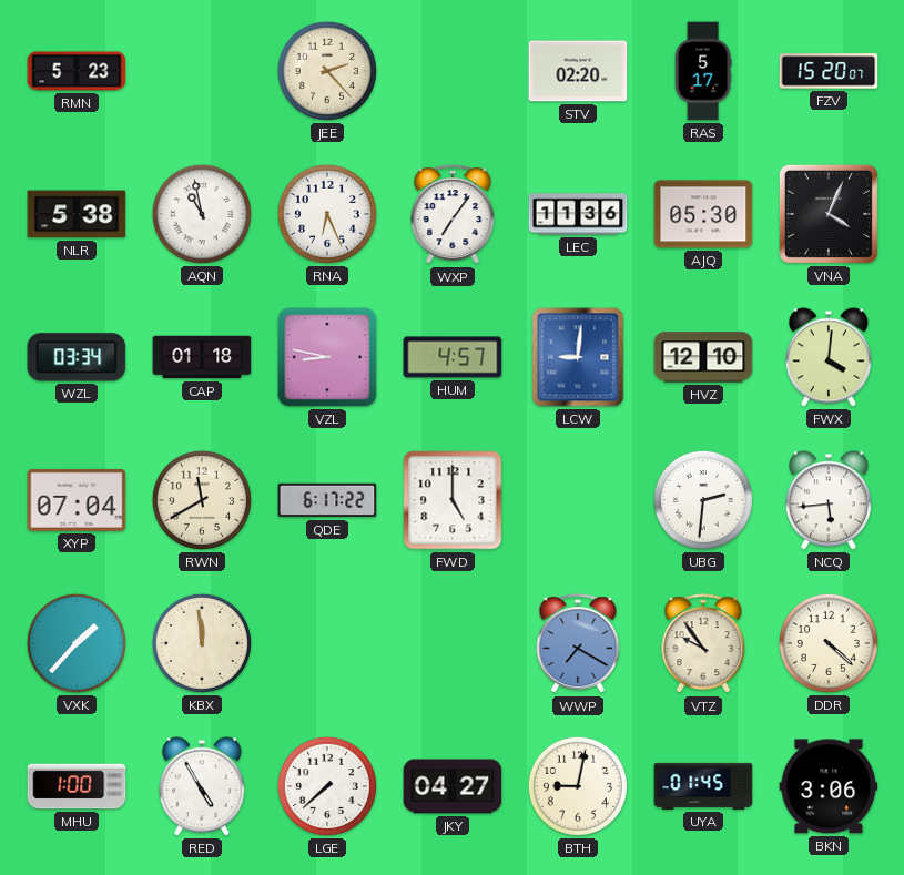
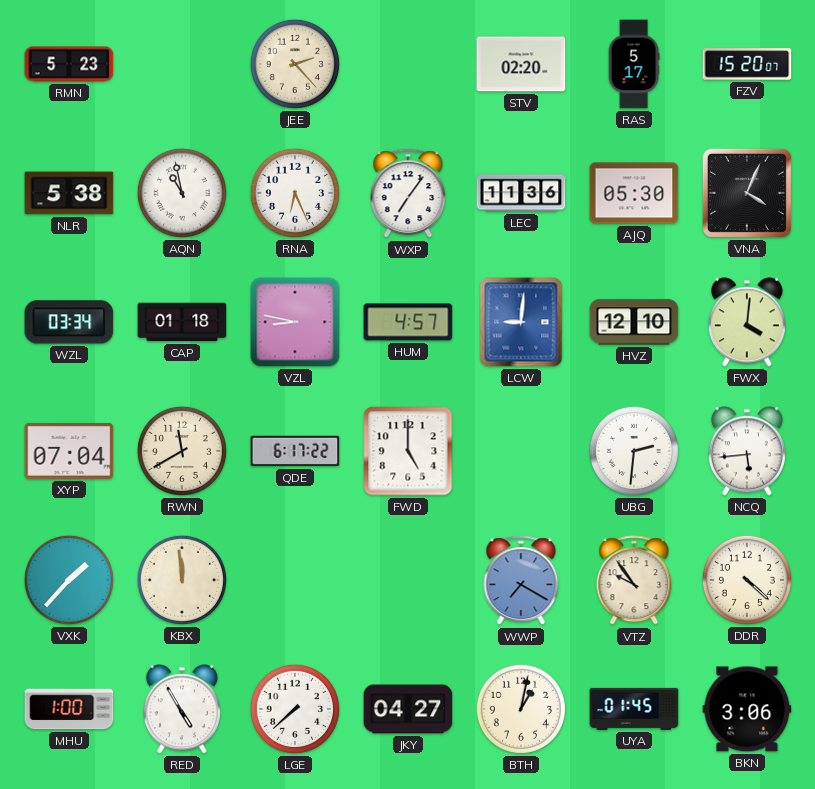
BTH: 9:02 -> 1:02 (521, 709)
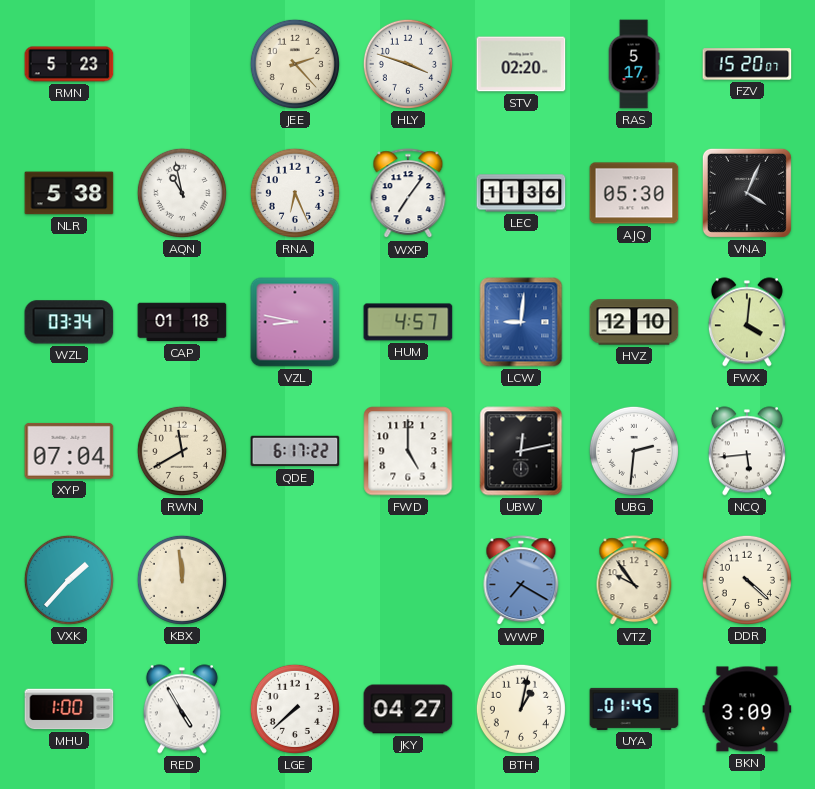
HLY: none -> 3:48 (408, 64)
UBW: none -> 12:13 (521, 451)
BKN: 3:06 -> 3:09 (747, 709)
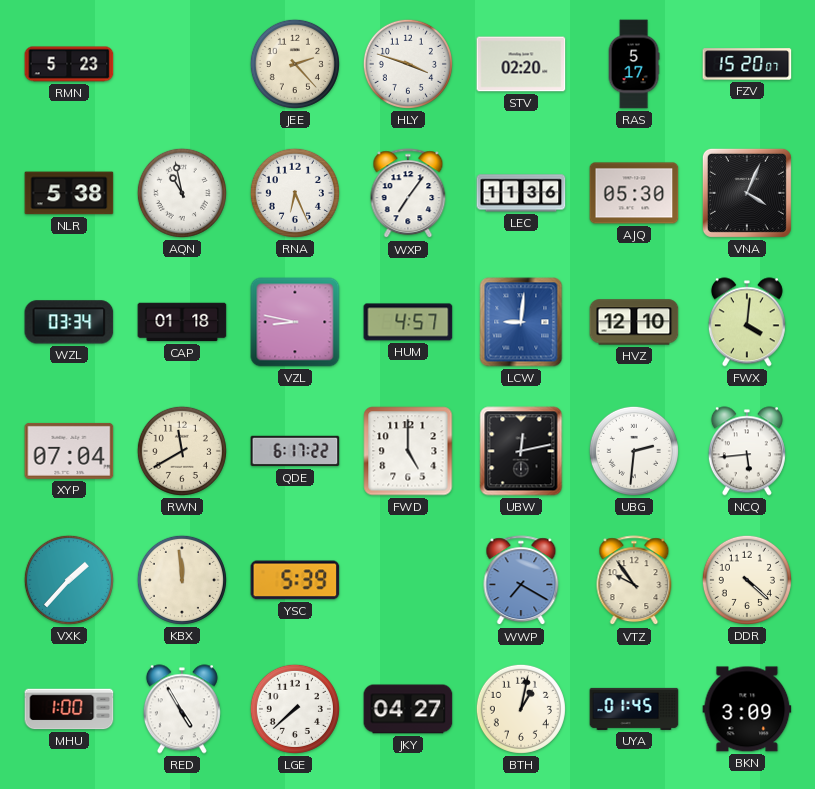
YSC: none -> 5:39 (295, 580)
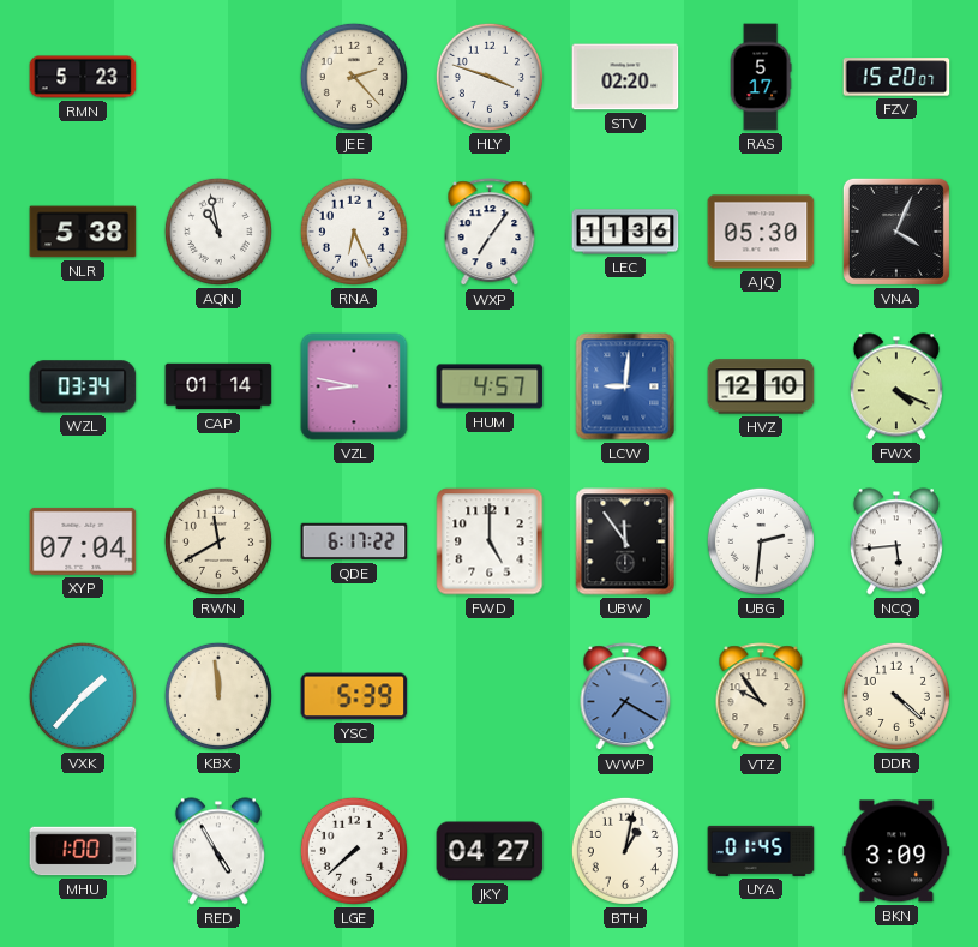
CAP: 01:18 -> 01:14 (218, 386)
FWX: 4:01 -> 4:19 (896, 386)
UBW: 12:13 -> 11:54 (625, 541)
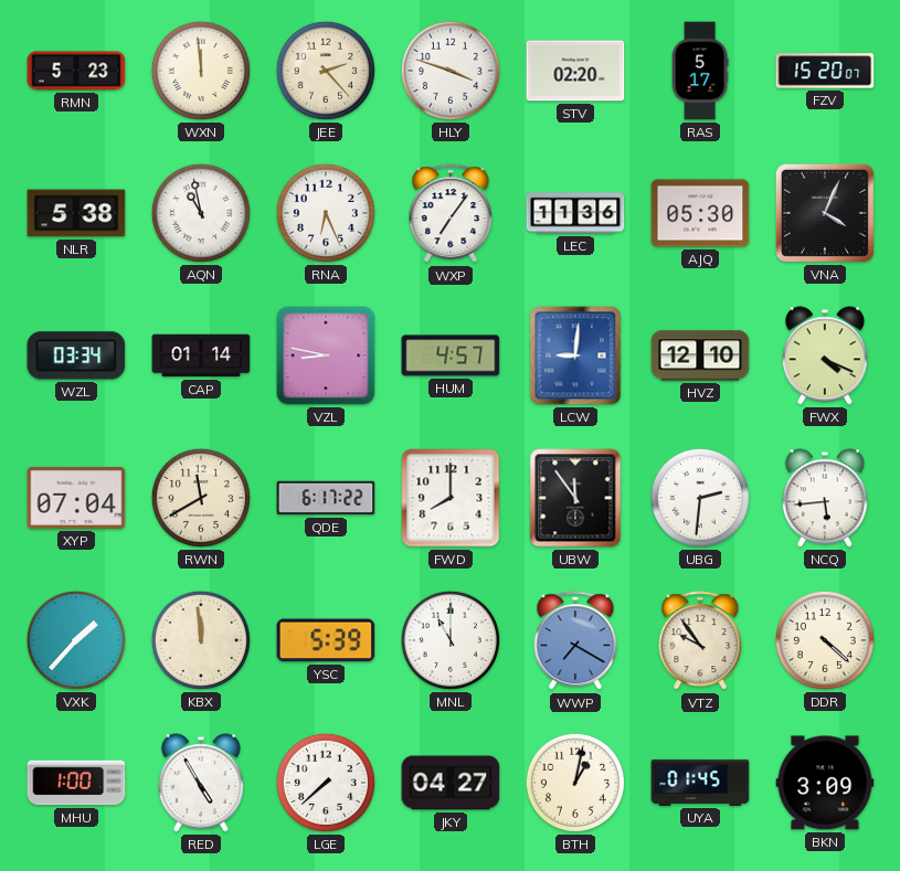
WXN: none -> 11:59 (201, 71)
FWD: 5:00 -> 8:00 (451, 498)
MNL: none -> 11:00 (451, 640)
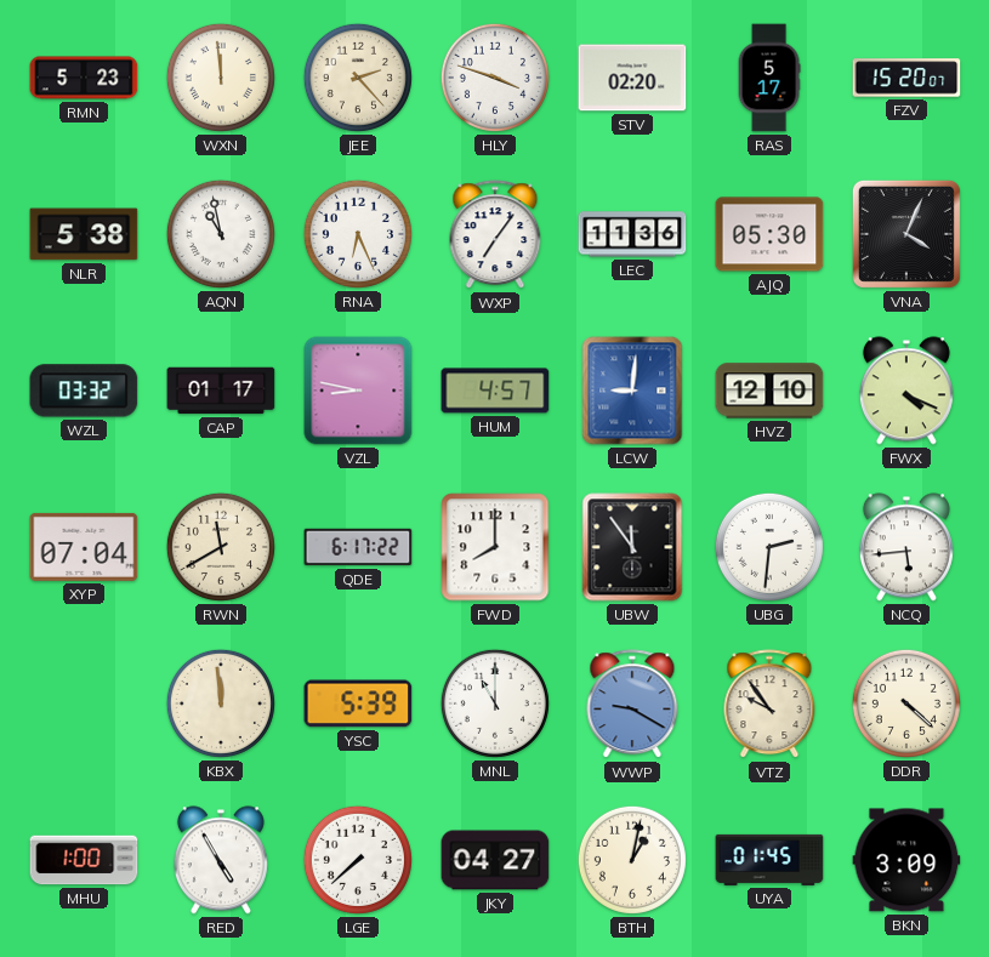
WZL: 03:34 -> 03:32 (84, 391)
CAP: 01:14 -> 01:17 (221, 391)
VXK: 1:37 -> none (76, 640)
WWP: 7:20 -> 9:20 (632, 705)
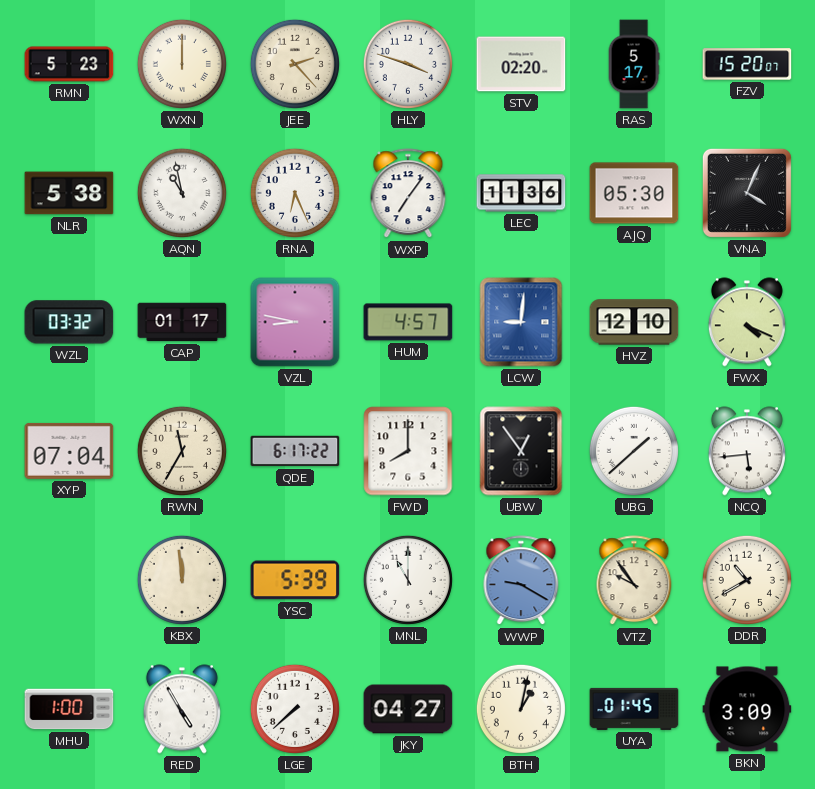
WXN: 11:59 -> 12:00 (182, 64)
RWN: 11:40 -> 11:35 (182, 451)
UBW: 11:54 -> 12:54 (521, 451)
UBG: 2:31 -> 1:38 (634, 451)
DDR: 4:22 -> 10:40 (747, 580)
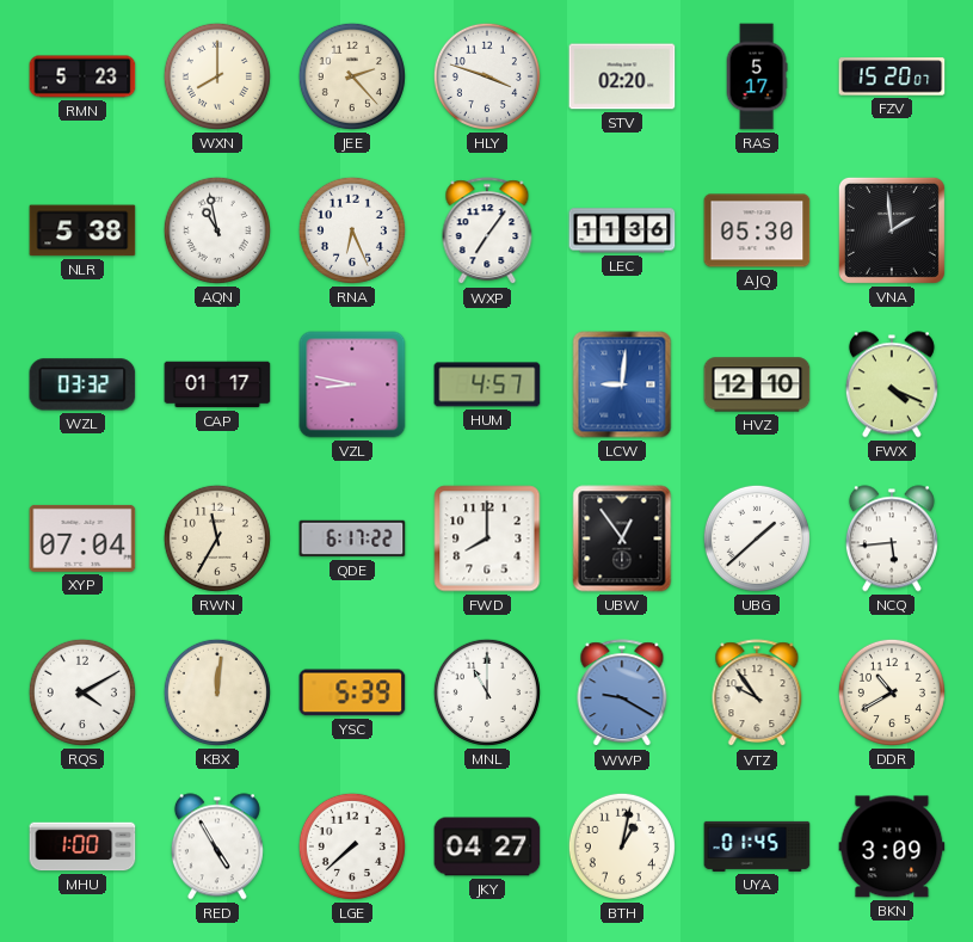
WXN: 12:00 -> 8:00 (217, 76)
VNA: 4:04 -> 1:59 (892, 230)
RQS: none -> 4:10 (82, 692)
KBX: 11:59 -> 12:01 (217, 692)
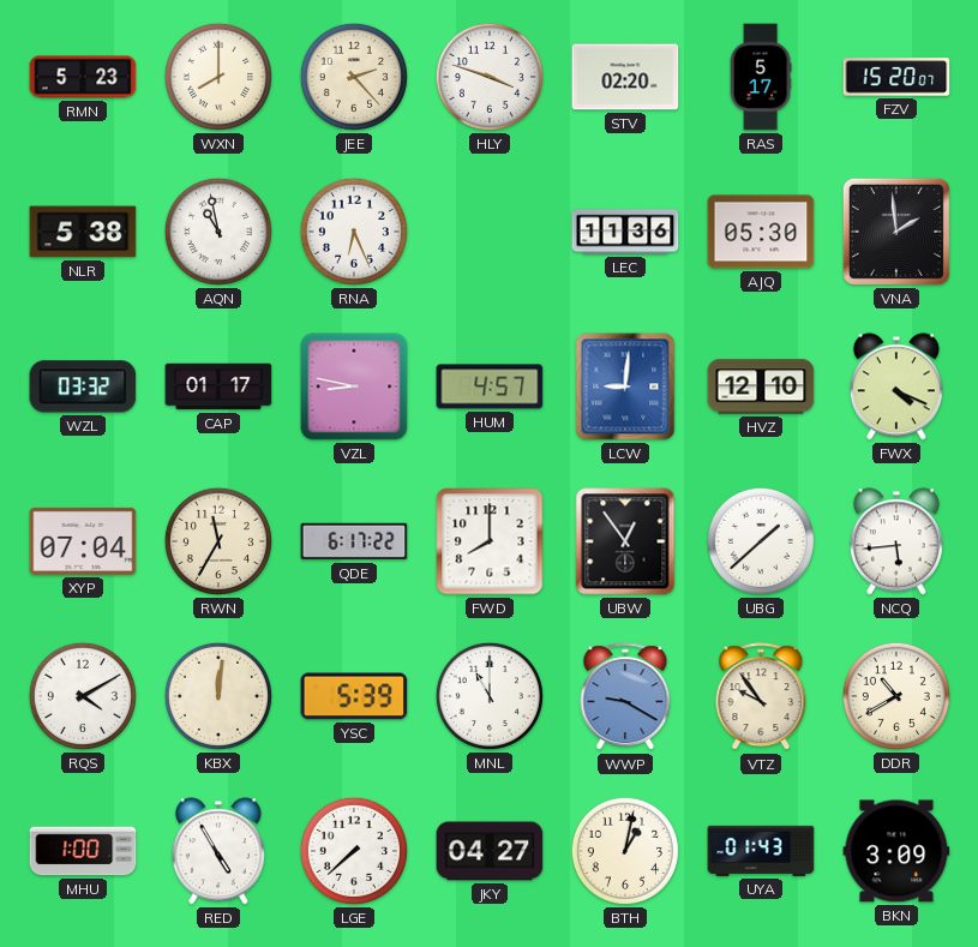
WXP: 7:06 -> none (487, 232)
UYA: 01:45 -> 01:43 (761, 851)
